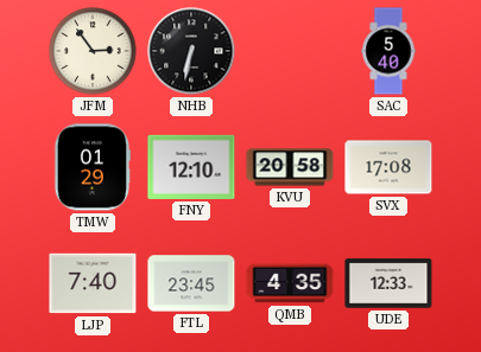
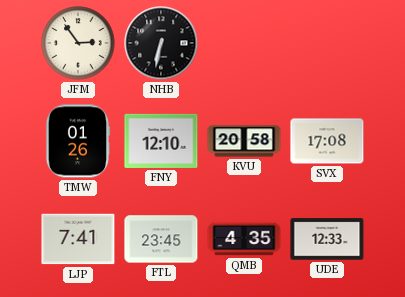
SAC: 5:40 -> none (388, 51)
TMW: 01:29 -> 01:26 (77, 141)
LJP: 7:40 -> 7:41 (78, 239)
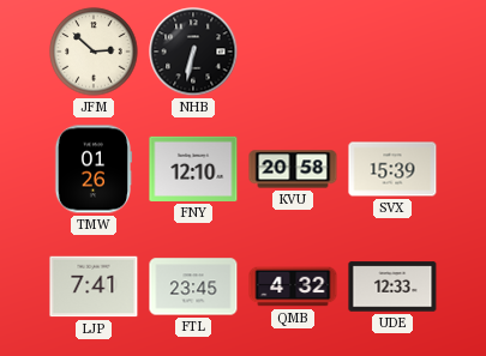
JFM: 2:54 -> 2:52 (94, 52)
SVX: 17:08 -> 15:39 (392, 169)
QMB: 4:35 -> 4:32 (293, 286)
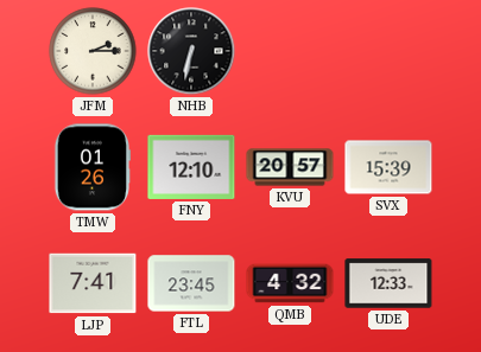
JFM: 2:52 -> 2:15 (93, 51)
KVU: 20:58 -> 20:57 (290, 167)
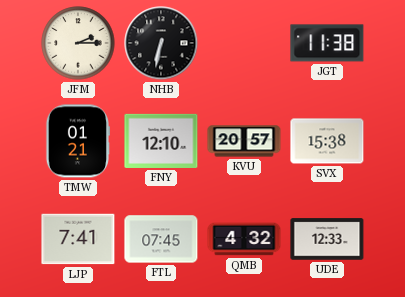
JGT: none -> 11:38 (327, 43)
TMW: 01:26 -> 01:21 (77, 141)
SVX: 15:39 -> 15:38 (327, 141)
FTL: 23:45 -> 07:45 (161, 239)
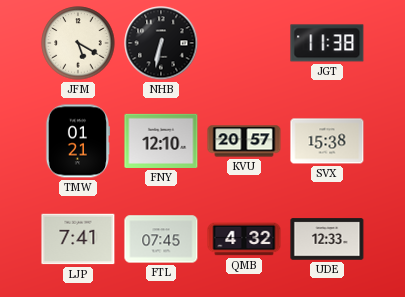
JFM: 2:15 -> 5:20 (78, 43)
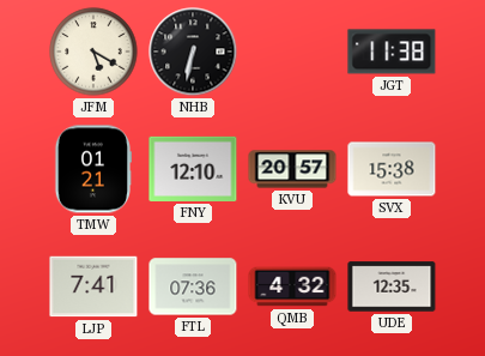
FTL: 07:45 -> 07:36 (193, 286)
UDE: 12:33 -> 12:35 (392, 286)
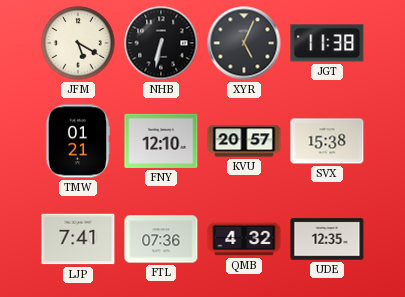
XYR: none -> 5:04 (244, 43)
